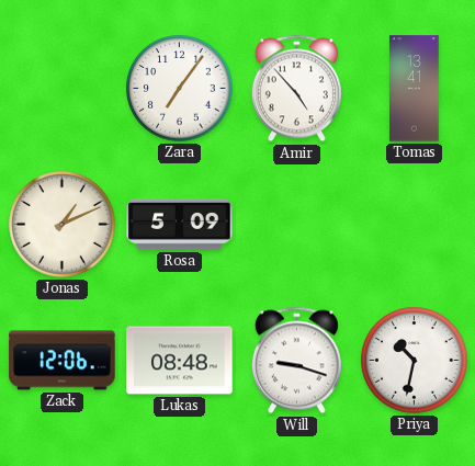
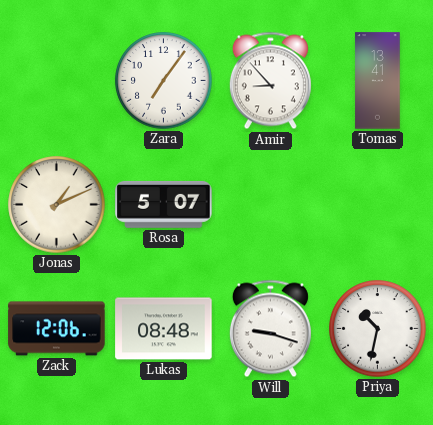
Amir: 4:53 -> 8:53 (270, 81)
Rosa: 5:09 -> 5:07 (164, 204)
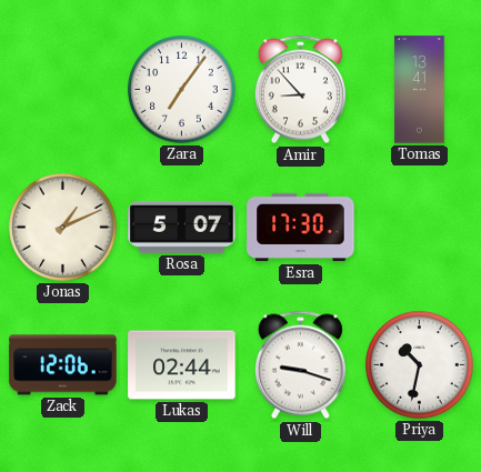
Esra: none -> 17:30 (301, 228)
Lukas: 08:48 -> 02:44 (182, 365)
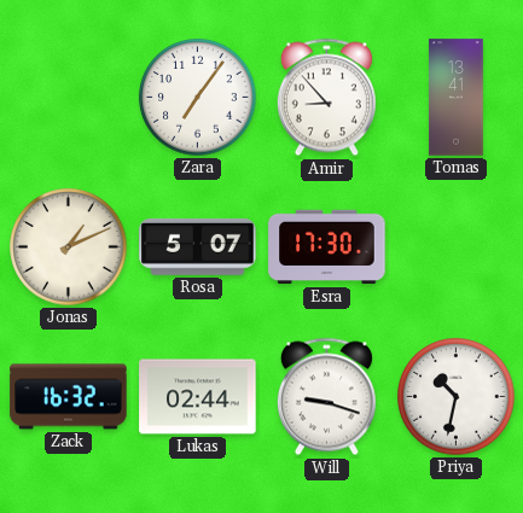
Zack: 12:06 -> 16:32 (69, 397)
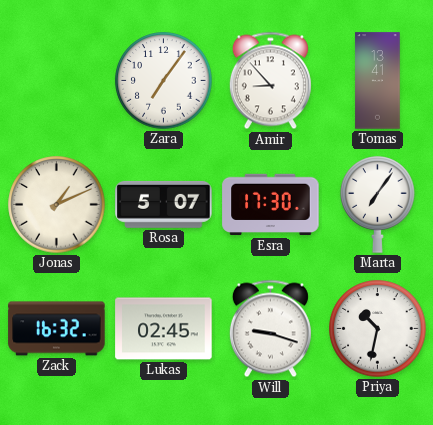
Marta: none -> 7:06 (378, 205)
Lukas: 02:44 -> 02:45 (164, 329)
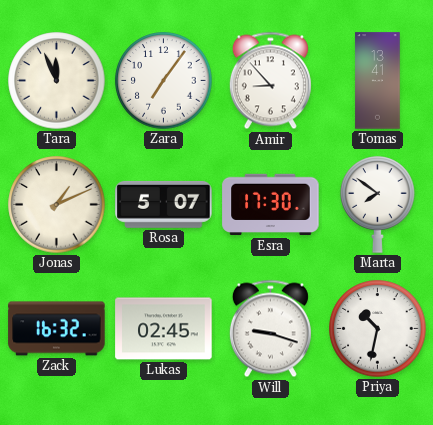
Tara: none -> 11:56 (57, 81)
Marta: 7:06 -> 7:51 (378, 205)
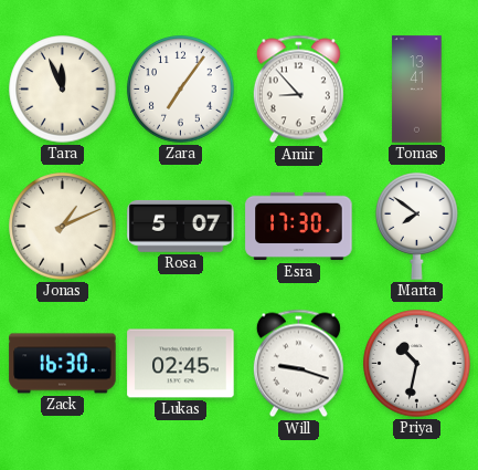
Zack: 16:32 -> 16:30 (63, 364)
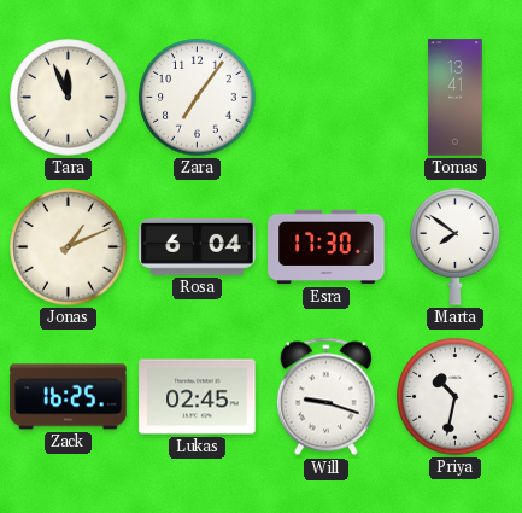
Amir: 8:53 -> none (298, 90)
Rosa: 5:07 -> 6:04 (198, 246)
Zack: 16:30 -> 16:25 (69, 397)
